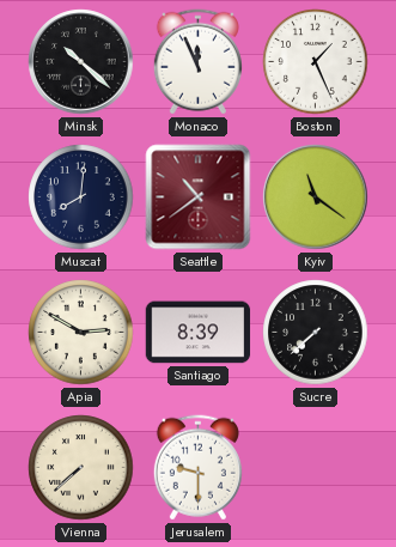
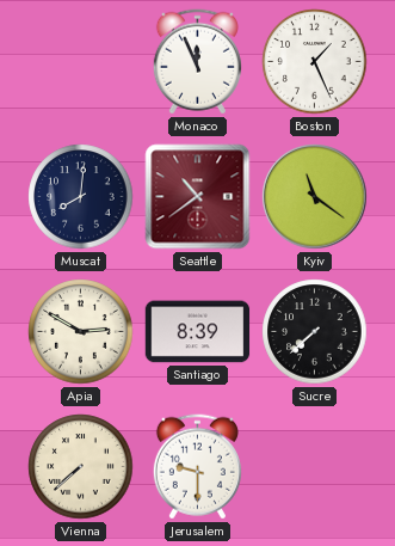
Minsk: 10:22 -> none (81, 62)
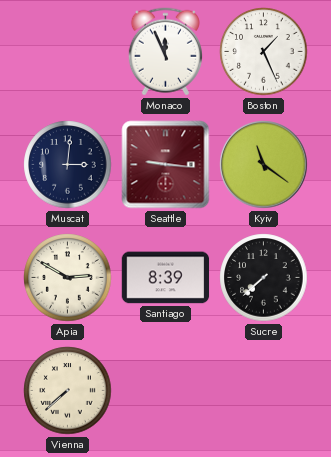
Muscat: 8:01 -> 3:01 (68, 165)
Seattle: 10:39 -> 9:16 (166, 165)
Jerusalem: 9:30 -> none (197, 467)
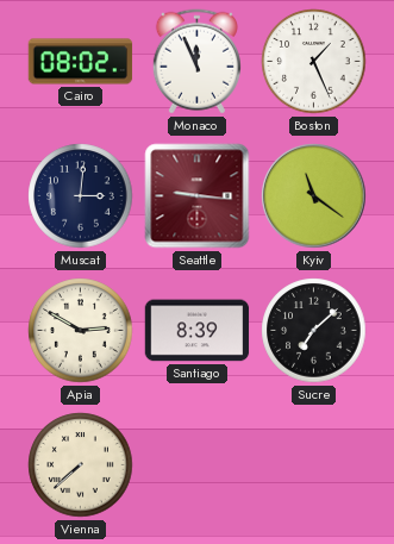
Cairo: none -> 08:02 (81, 62)
Sucre: 7:38 -> 7:08 (314, 331)
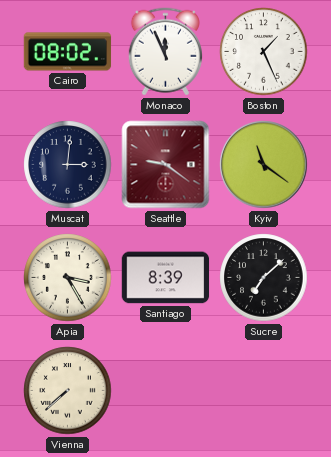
Seattle: 9:16 -> 9:21 (166, 165)
Apia: 2:50 -> 3:25 (68, 278)
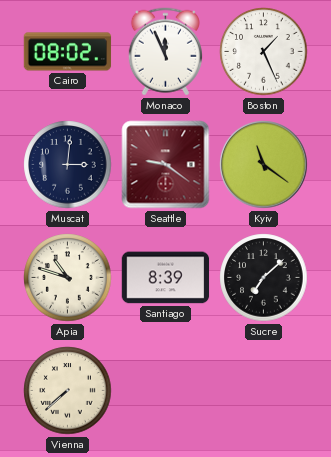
Apia: 3:25 -> 10:48 (68, 278)
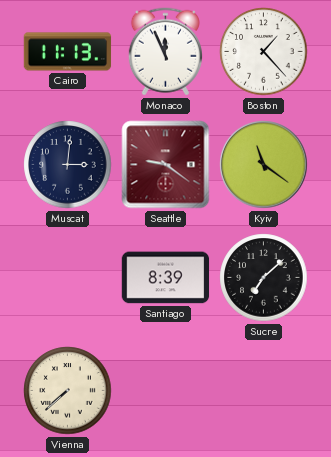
Cairo: 08:02 -> 11:13 (68, 52)
Boston: 1:26 -> 1:23 (264, 52)
Apia: 10:48 -> none (68, 278)
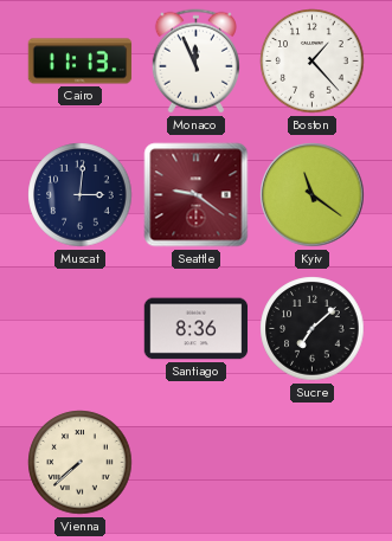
Santiago: 8:39 -> 8:36 (197, 329)
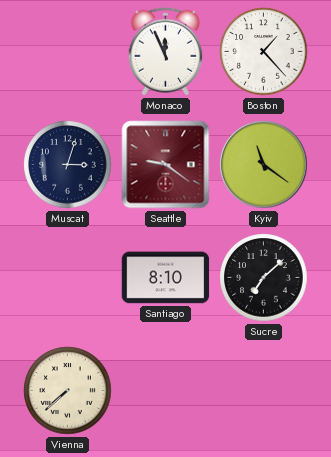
Cairo: 11:13 -> none (81, 62)
Muscat: 3:01 -> 3:03 (68, 165)
Santiago: 8:36 -> 8:10 (166, 278)
